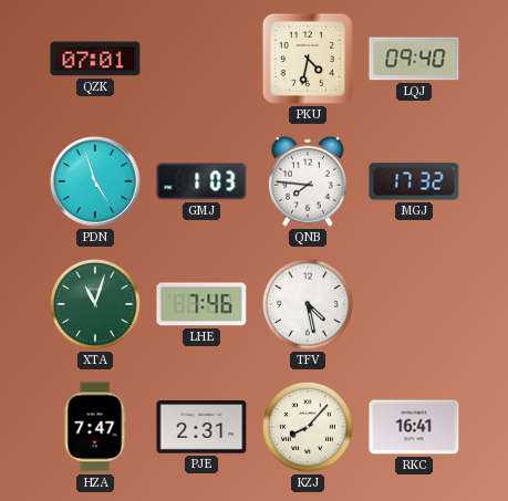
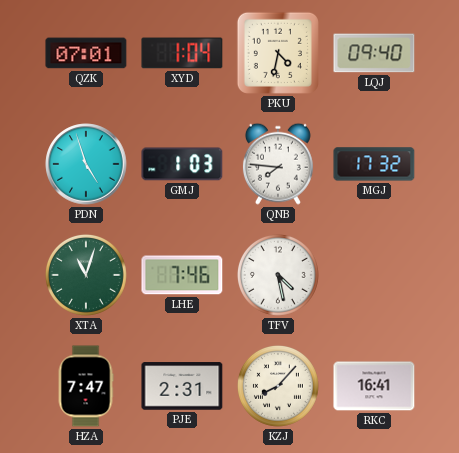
XYD: none -> 1:04 (182, 53)
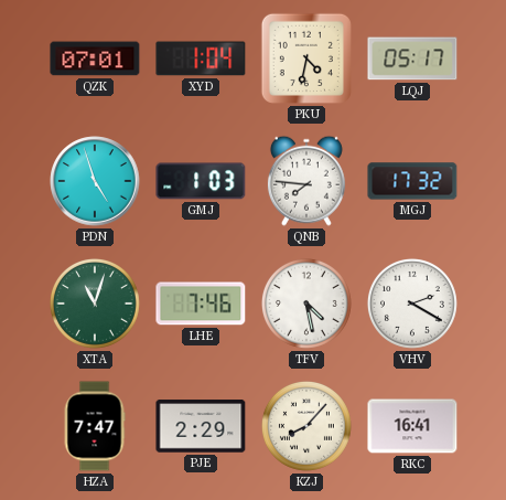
LQJ: 09:40 -> 05:17 (412, 58)
VHV: none -> 2:20 (412, 304)
PJE: 2:31 -> 2:29 (201, 426)
